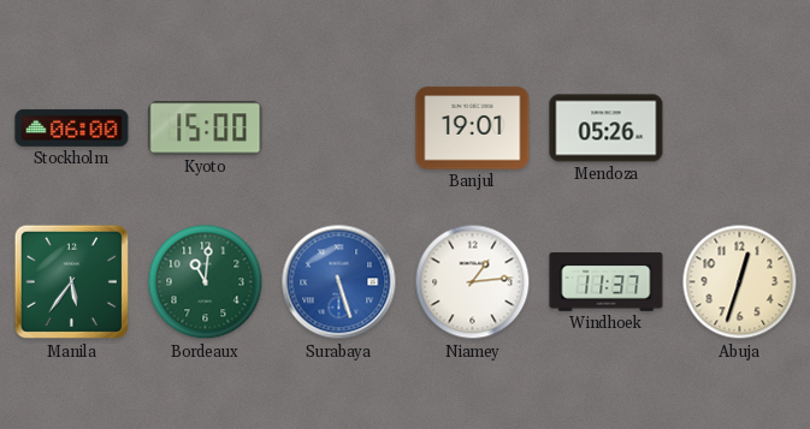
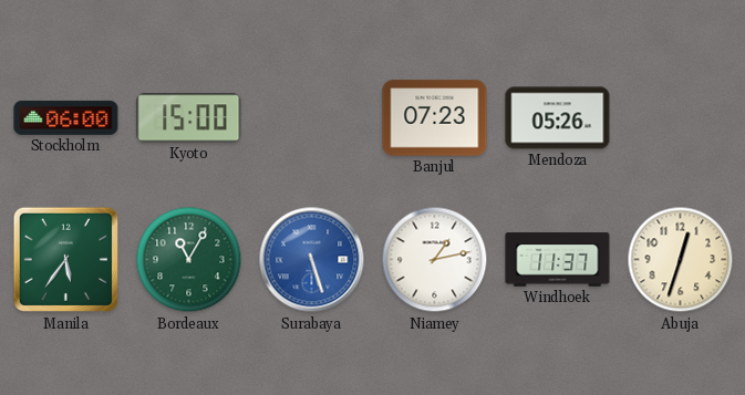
Banjul: 19:01 -> 07:23 (435, 118)
Bordeaux: 11:01 -> 11:05 (189, 260)
Niamey: 1:14 -> 1:13 (435, 260)
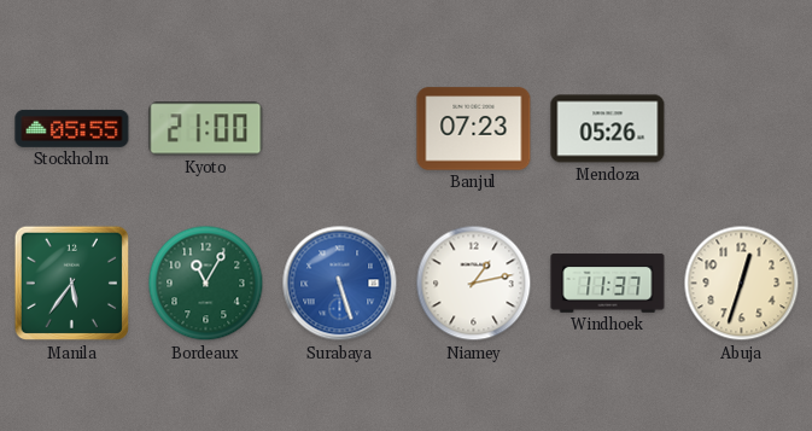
Stockholm: 06:00 -> 05:55 (72, 128)
Kyoto: 15:00 -> 21:00 (206, 129)
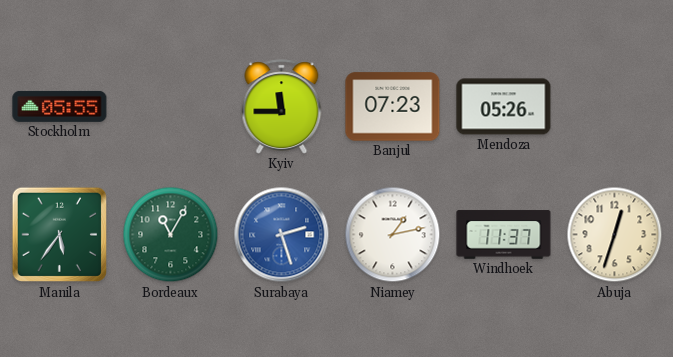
Kyoto: 21:00 -> none (206, 129)
Kyiv: none -> 11:45 (282, 107)
Surabaya: 5:27 -> 2:27 (282, 235)
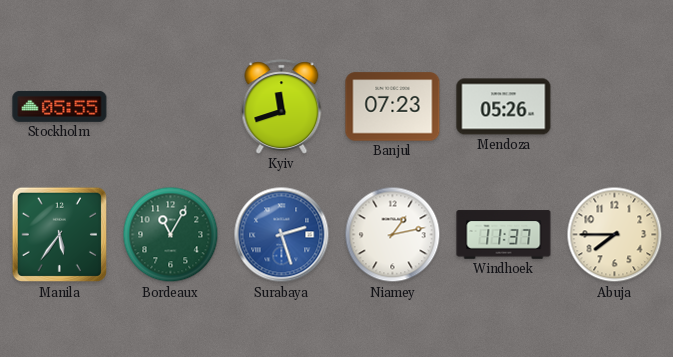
Kyiv: 11:45 -> 11:42 (282, 107)
Abuja: 12:33 -> 7:45 (615, 235)
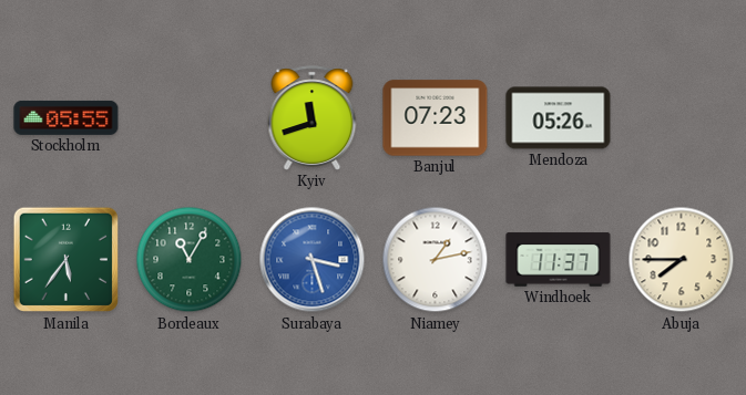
Surabaya: 2:27 -> 3:27 (313, 260)
